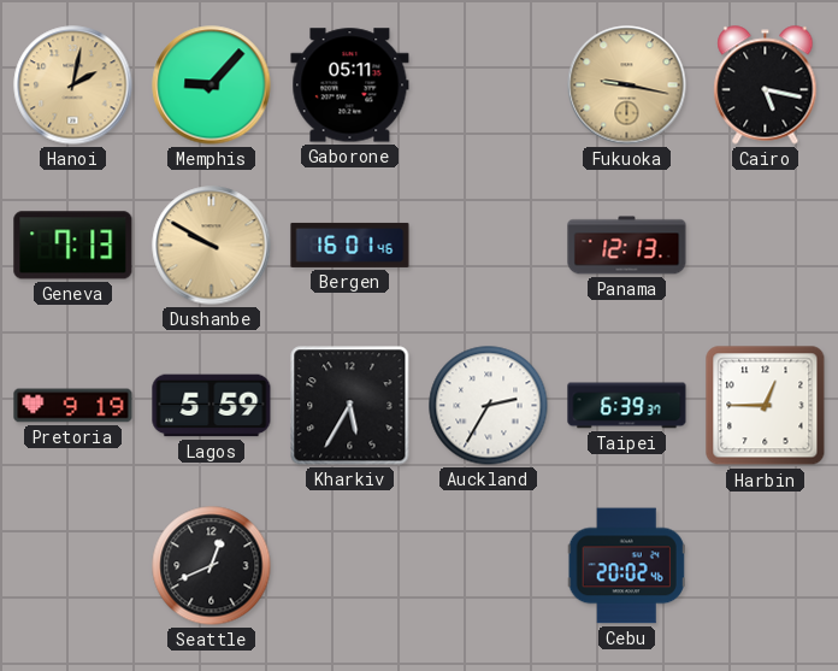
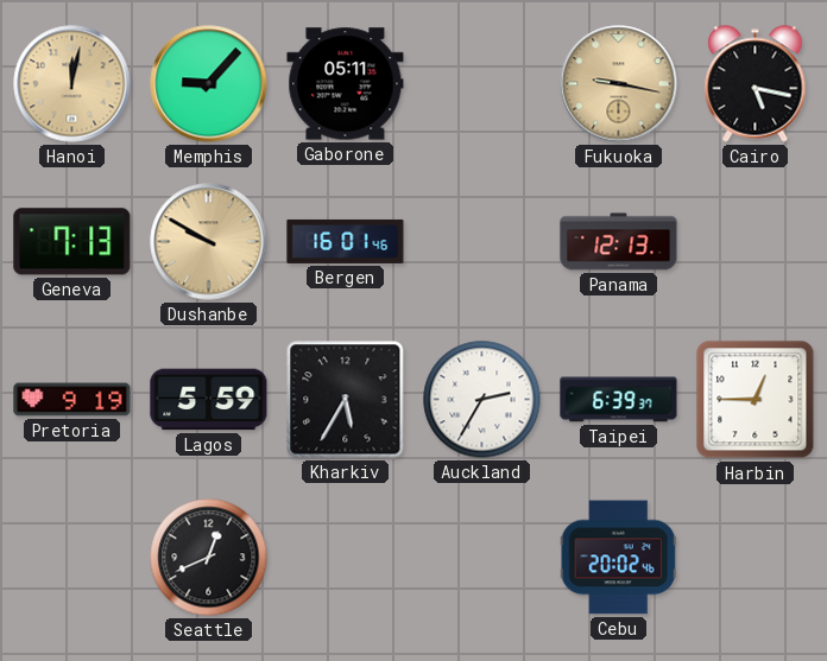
Hanoi: 2:02 -> 12:02 (72, 84)
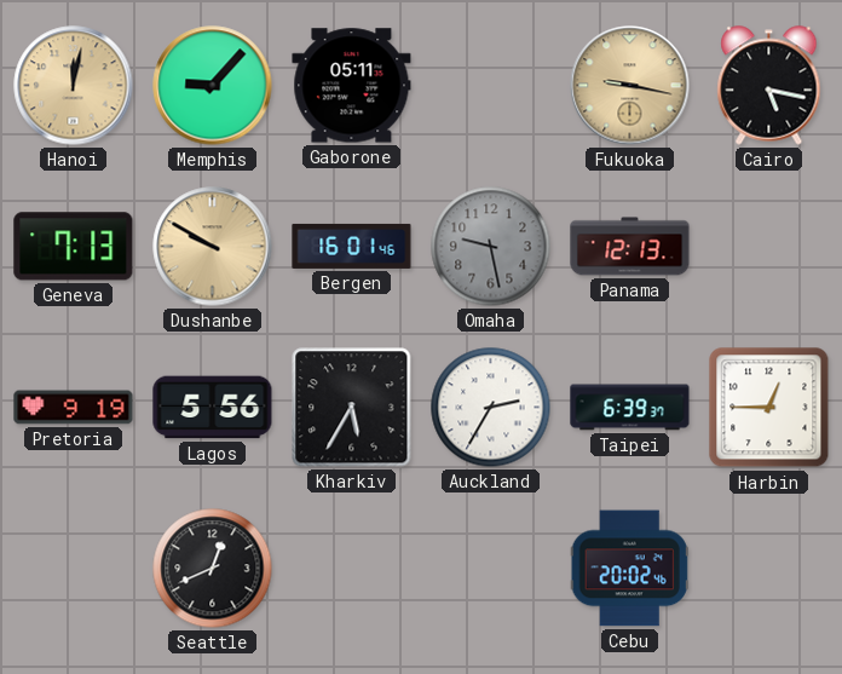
Omaha: none -> 9:28 (491, 247)
Lagos: 5:59 -> 5:56 (213, 408)
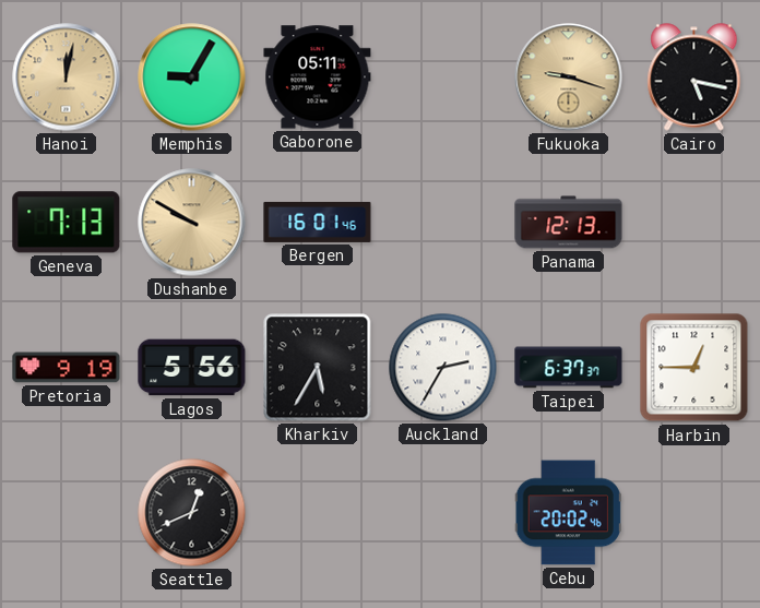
Memphis: 9:07 -> 9:05 (192, 78)
Fukuoka: 9:17 -> 9:18 (569, 78)
Omaha: 9:28 -> none (491, 247)
Taipei: 6:39 -> 6:37 (569, 368)
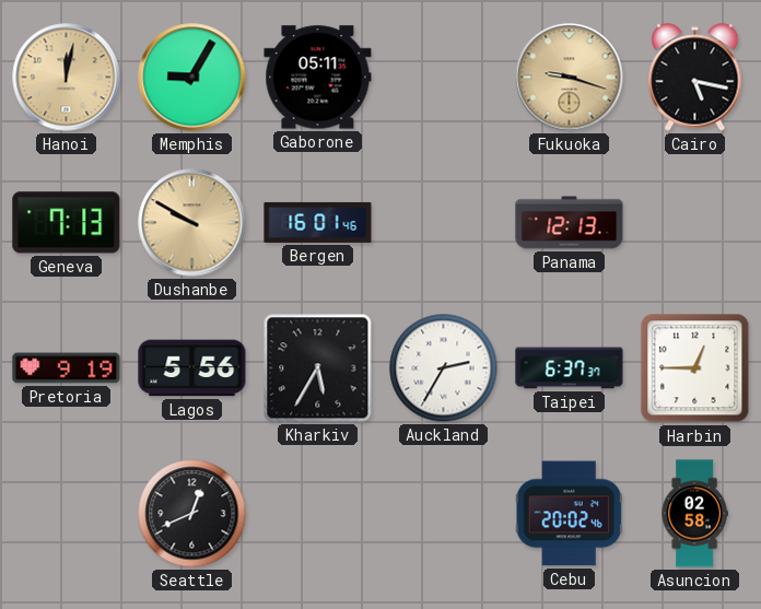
Asuncion: none -> 02:58 (694, 514)
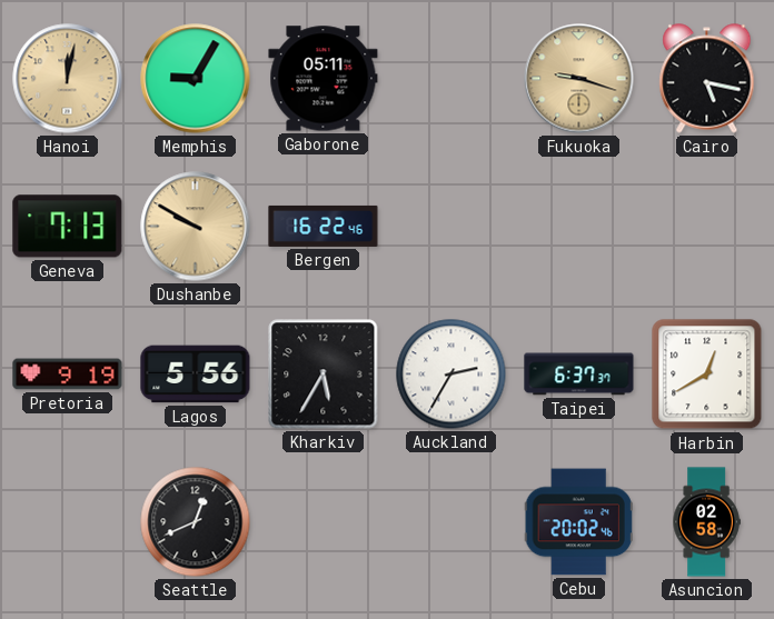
Bergen: 16:01 -> 16:22 (324, 226)
Panama: 12:13 -> none (570, 223)
Harbin: 12:45 -> 12:40 (707, 375)
